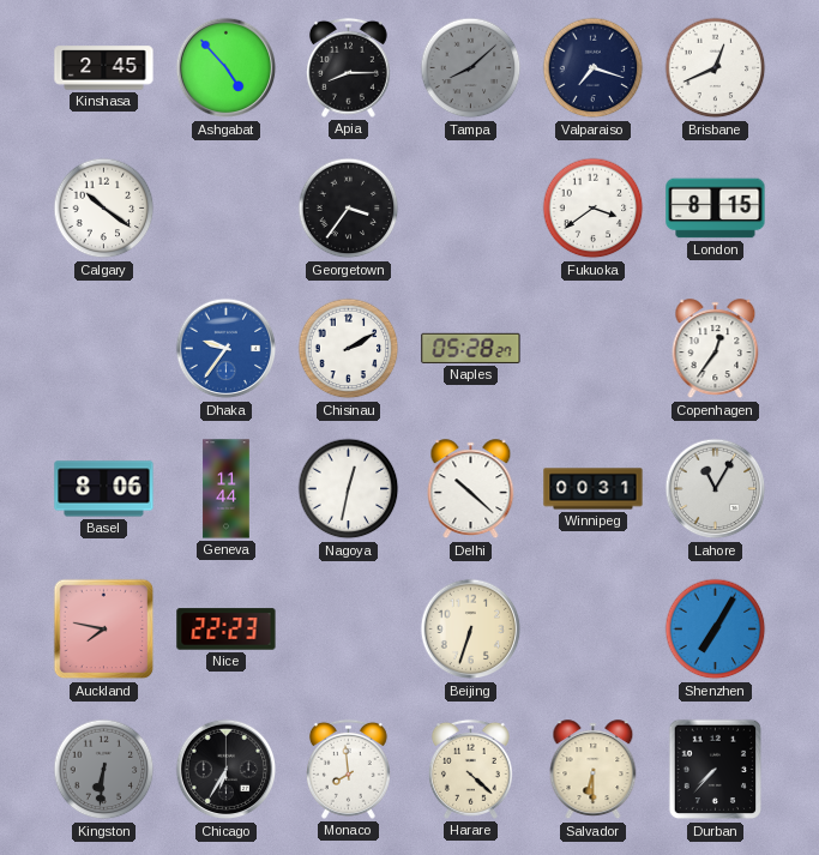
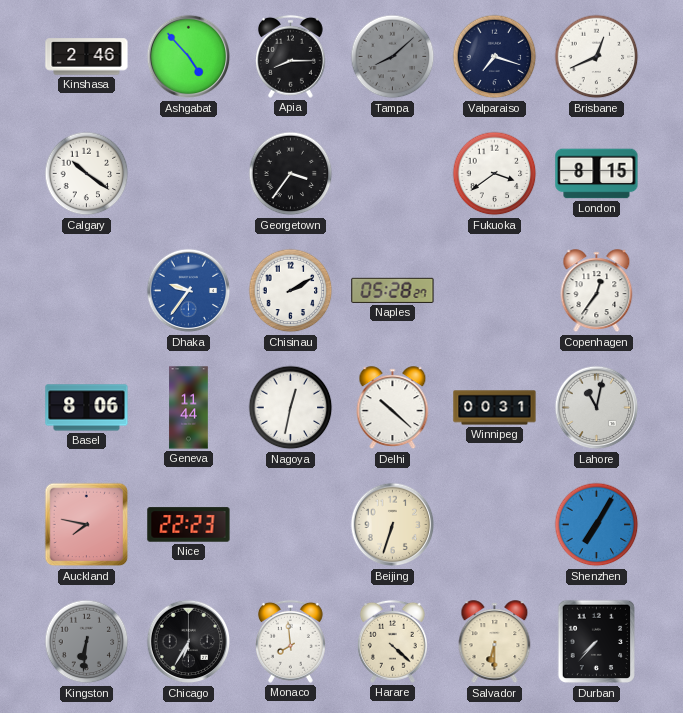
Kinshasa: 2:45 -> 2:46 (87, 57)
Lahore: 11:05 -> 11:02 (597, 408)
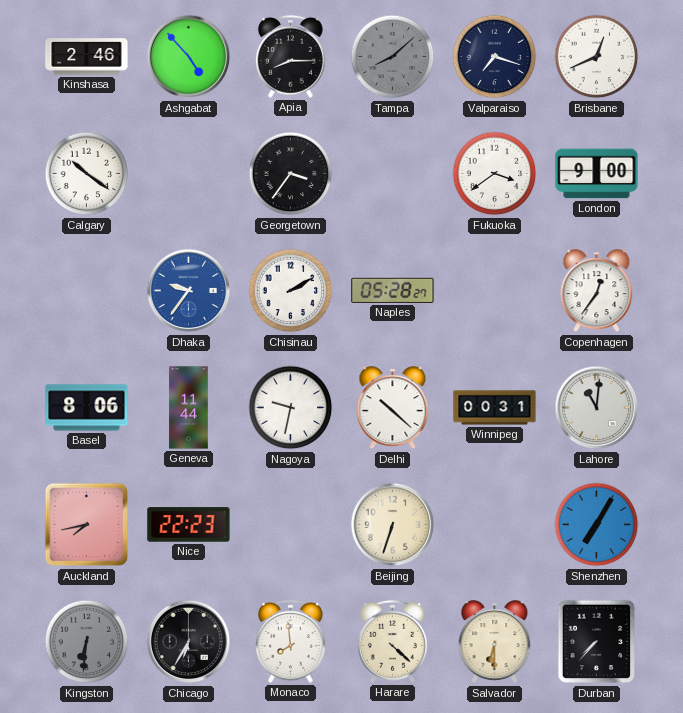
London: 8:15 -> 9:00 (597, 174)
Nagoya: 12:32 -> 9:32 (291, 408)
Lahore: 11:02 -> 11:01 (597, 408)
Auckland: 7:47 -> 7:43 (87, 525)
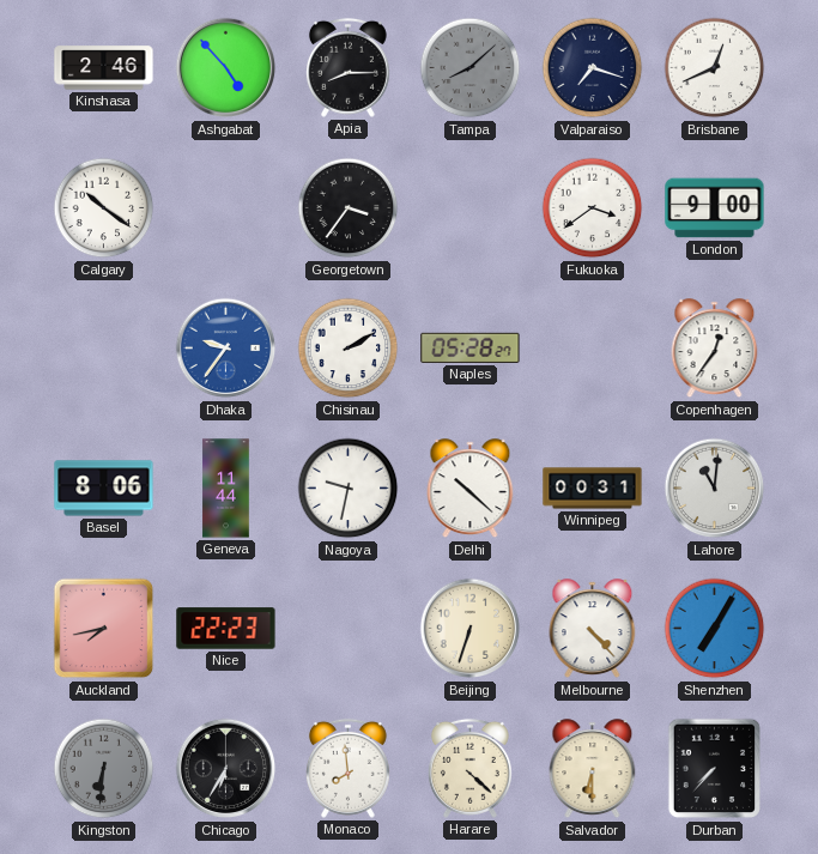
Melbourne: none -> 4:23 (593, 629)
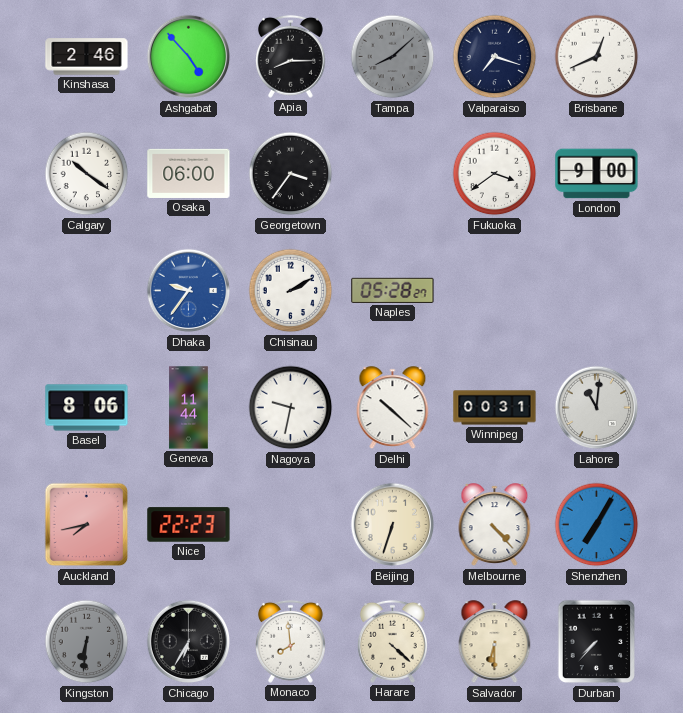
Osaka: none -> 06:00 (189, 173)
Copenhagen: 12:36 -> none (715, 349)
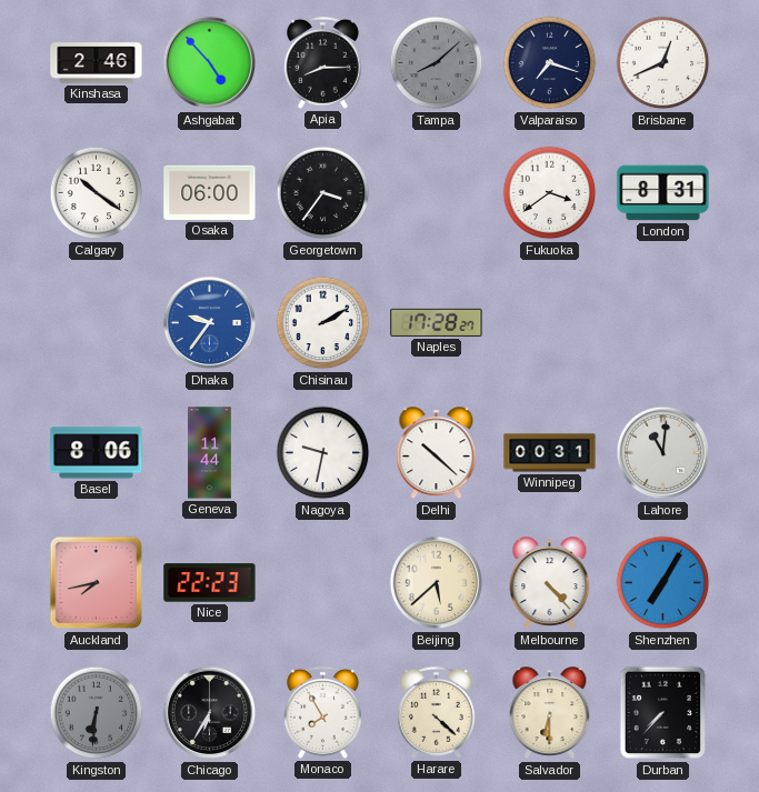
London: 9:00 -> 8:31 (663, 193)
Naples: 05:28 -> 17:28 (437, 322)
Beijing: 6:33 -> 5:38 (437, 583)
Monaco: 7:59 -> 7:55 (322, 712)
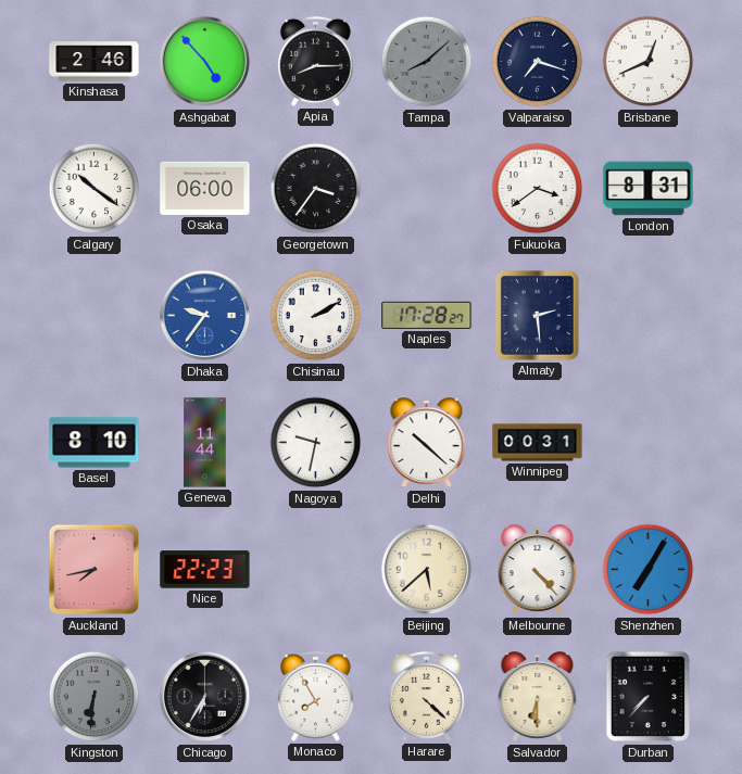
Almaty: none -> 2:29 (537, 315)
Basel: 8:06 -> 8:10 (95, 443)
Lahore: 11:01 -> none (663, 453)
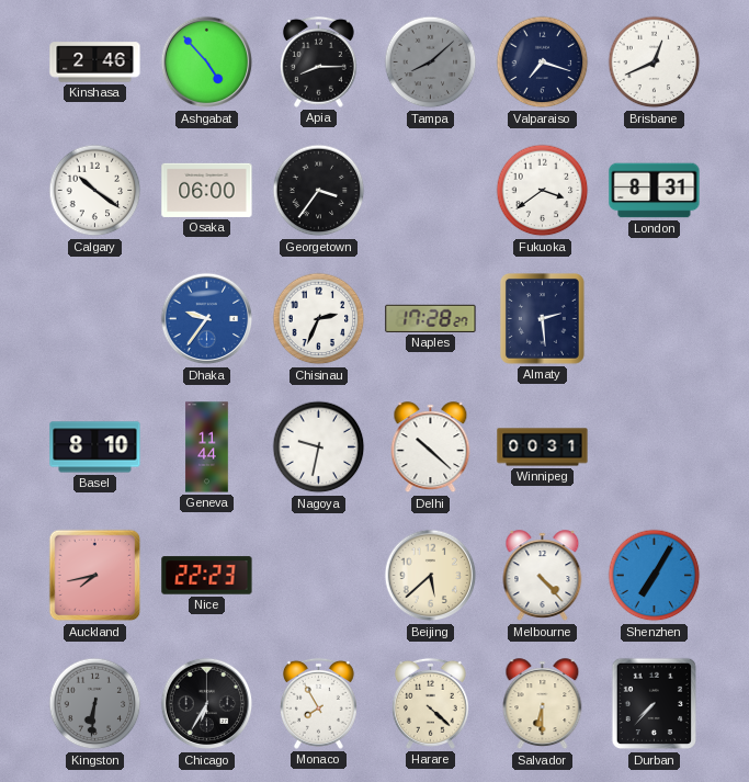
Chisinau: 2:10 -> 2:34 (319, 319)
